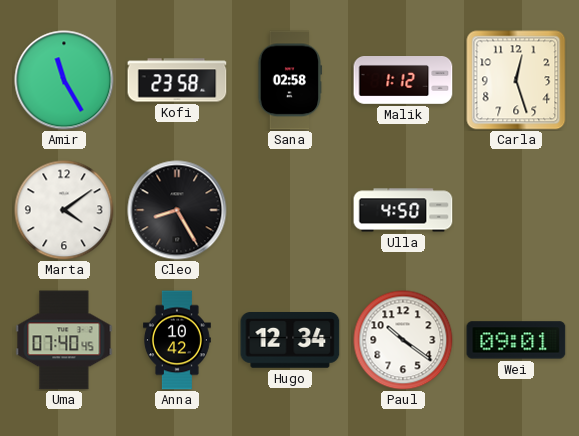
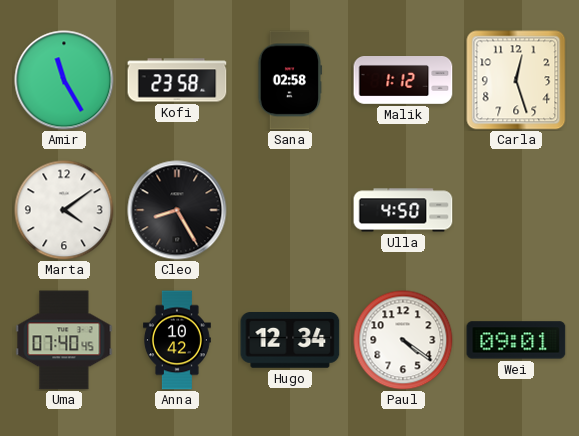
Paul: 10:21 -> 4:21 (403, 340)
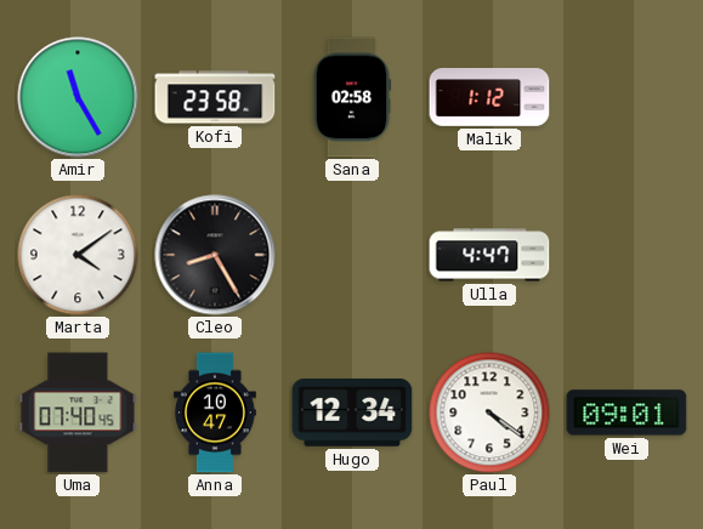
Carla: 12:27 -> none (516, 80)
Ulla: 4:50 -> 4:47 (489, 255)
Anna: 10:42 -> 10:47 (216, 413)
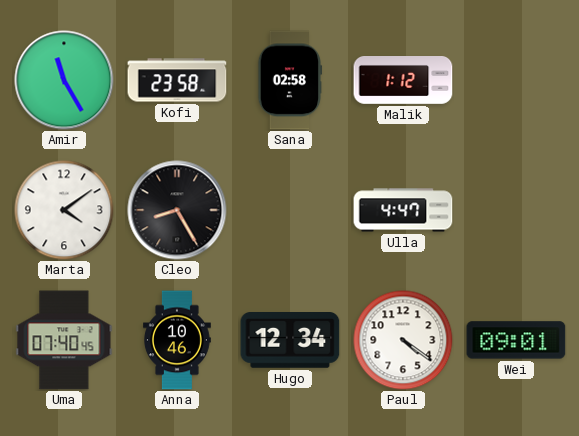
Anna: 10:47 -> 10:46 (178, 340)
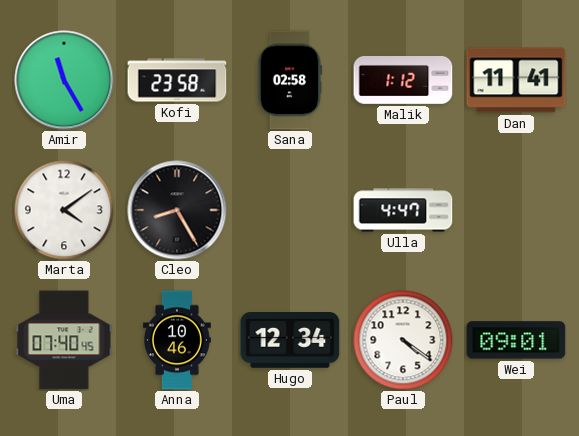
Dan: none -> 11:41 (516, 80)
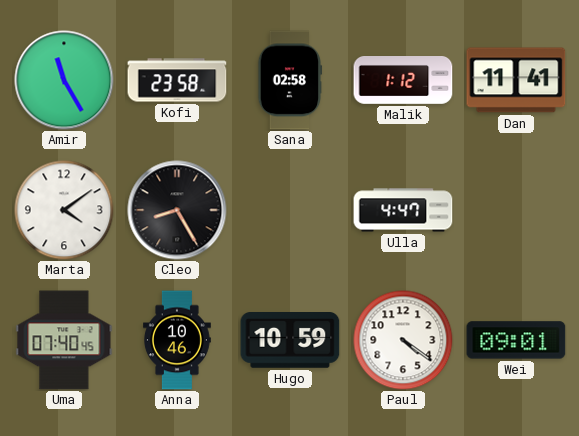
Hugo: 12:34 -> 10:59 (290, 341)
